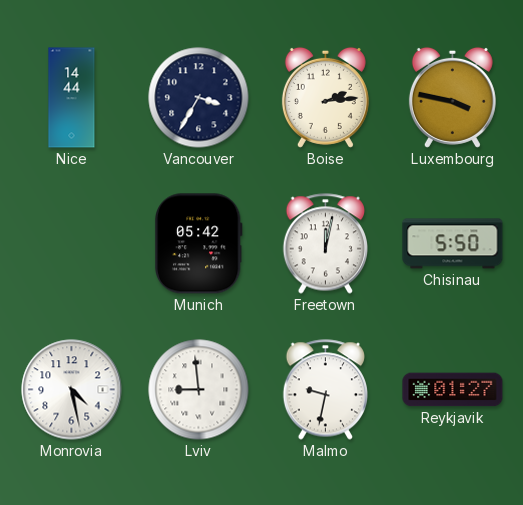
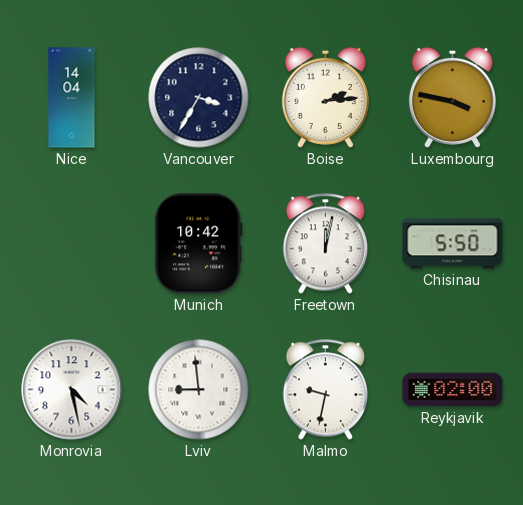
Nice: 14:44 -> 14:04 (72, 98)
Munich: 05:42 -> 10:42 (198, 244)
Reykjavik: 01:27 -> 02:00 (453, 390)
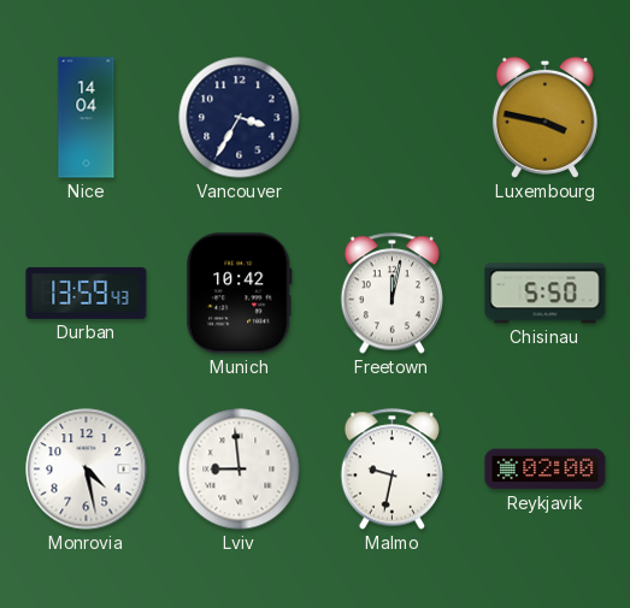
Boise: 2:14 -> none (325, 97)
Durban: none -> 13:59 (87, 293)
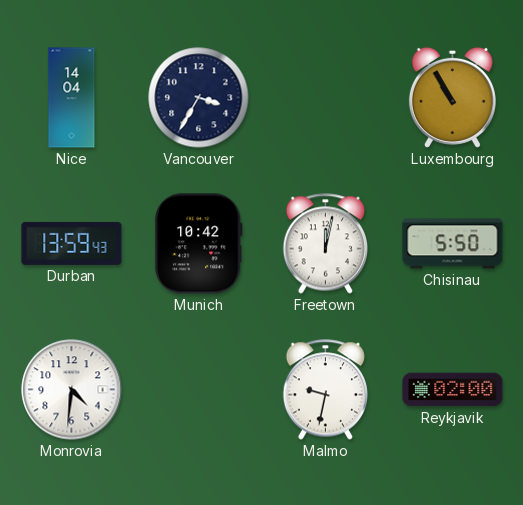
Luxembourg: 3:47 -> 10:55 (452, 97)
Monrovia: 4:28 -> 4:31 (72, 390)
Lviv: 8:59 -> none (240, 470)
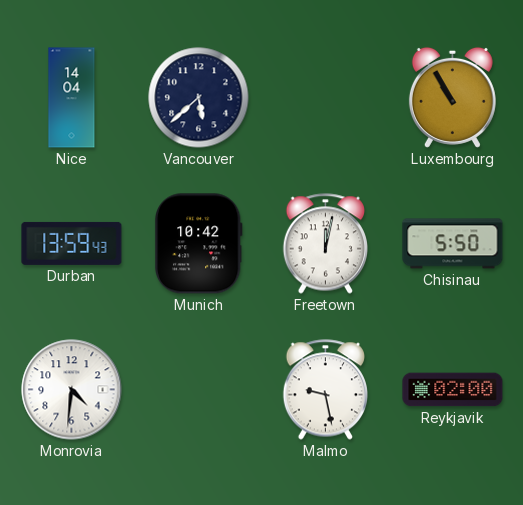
Vancouver: 3:35 -> 5:38 (199, 98)
Malmo: 9:32 -> 9:28 (325, 390)
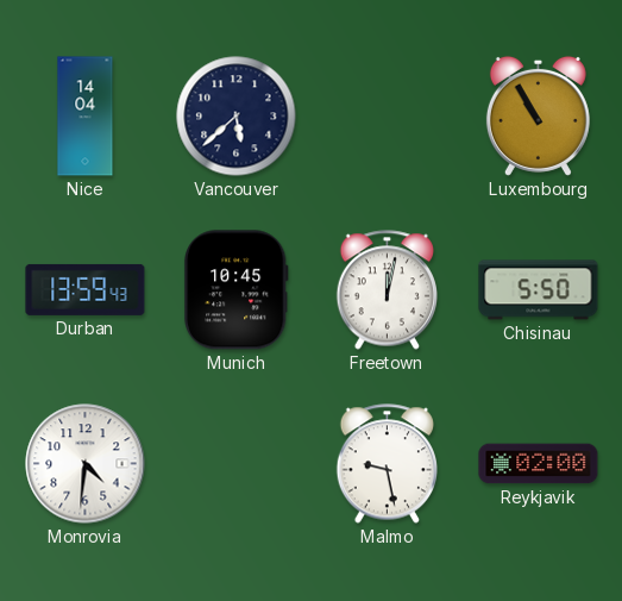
Munich: 10:42 -> 10:45 (235, 290)
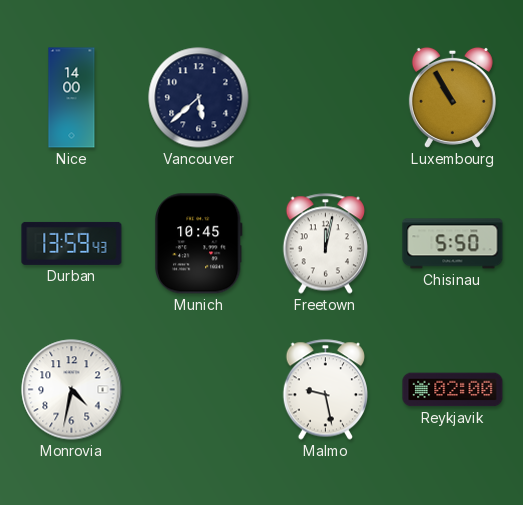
Nice: 14:04 -> 14:00 (72, 98)
Monrovia: 4:31 -> 4:32 (72, 390)
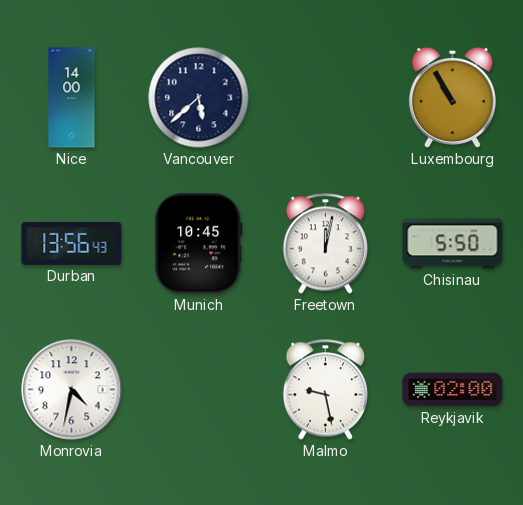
Durban: 13:59 -> 13:56 (72, 243)
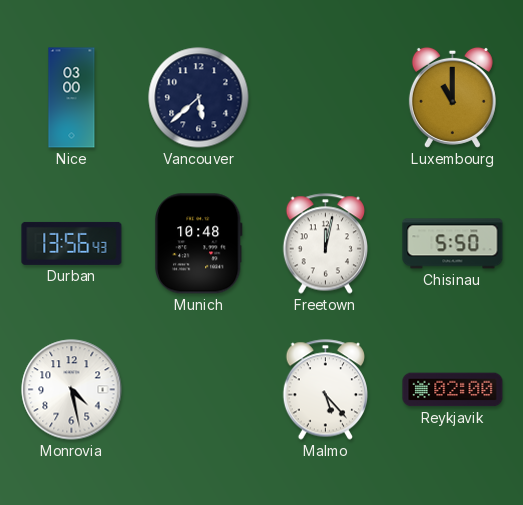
Nice: 14:00 -> 03:00 (72, 98)
Luxembourg: 10:55 -> 11:00 (452, 97)
Munich: 10:45 -> 10:48 (198, 244)
Monrovia: 4:32 -> 4:28 (72, 390)
Malmo: 9:28 -> 5:23 (325, 390)
